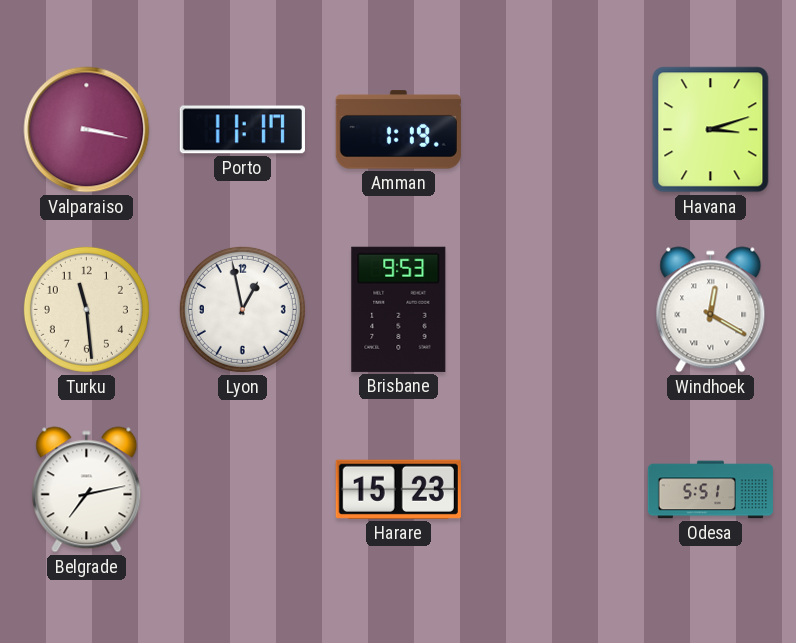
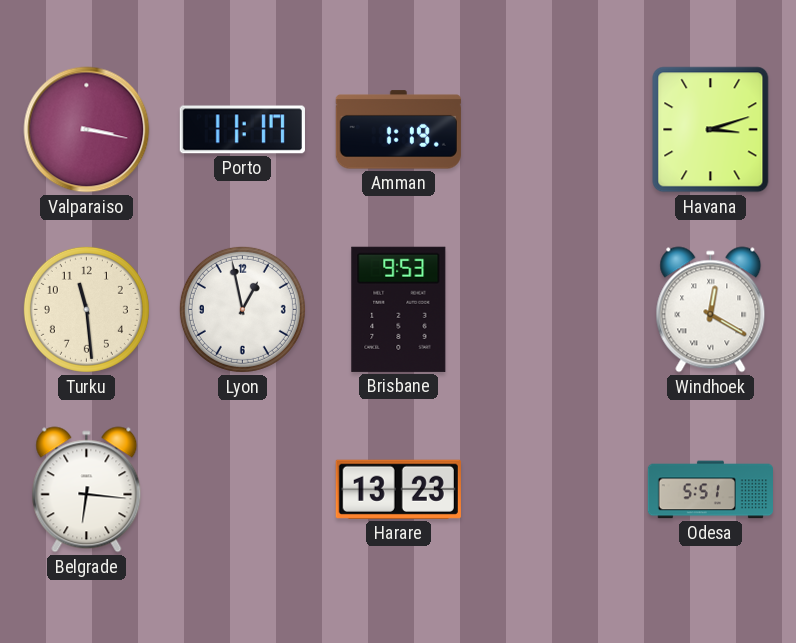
Belgrade: 7:13 -> 6:16 (87, 490)
Harare: 15:23 -> 13:23 (398, 489)
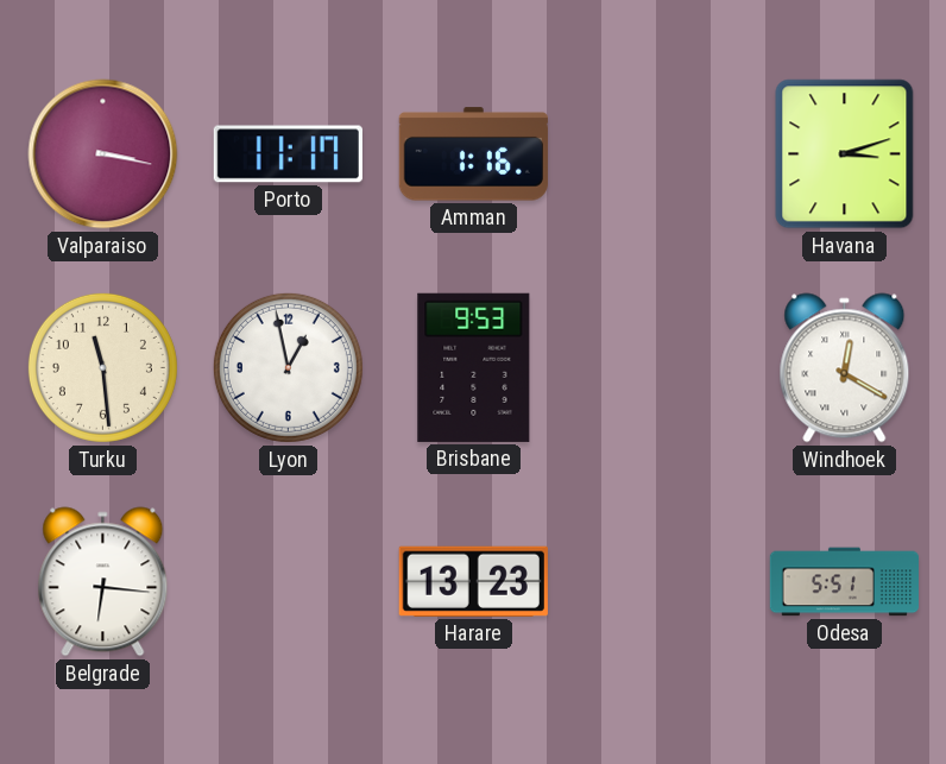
Amman: 1:19 -> 1:16 (473, 154)
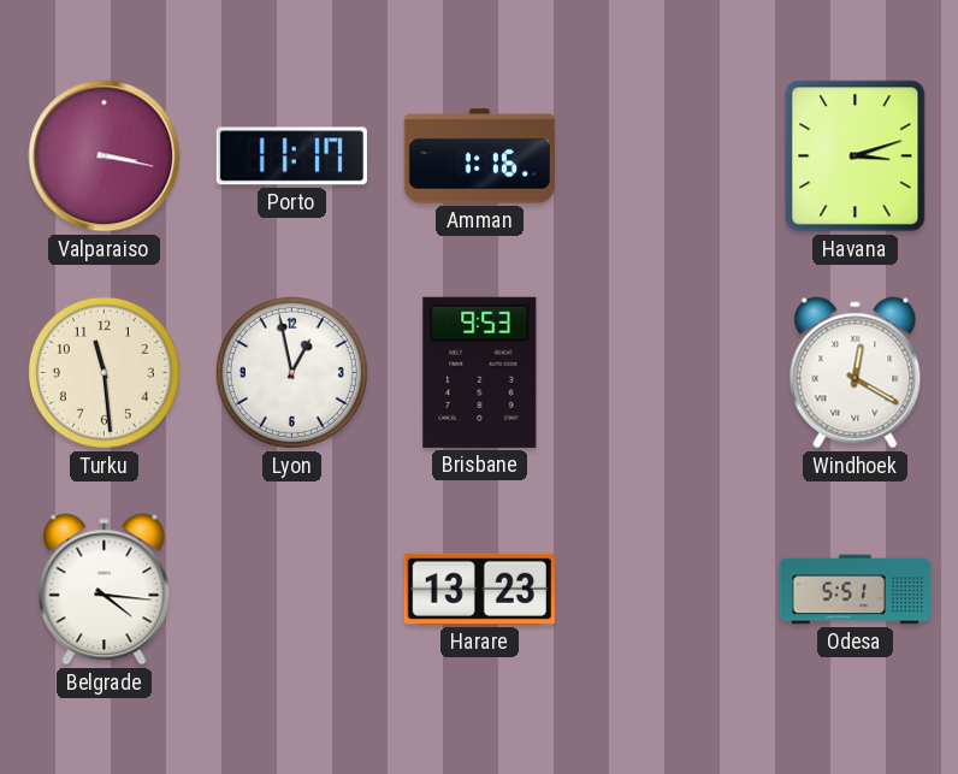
Belgrade: 6:16 -> 4:16 (105, 590)
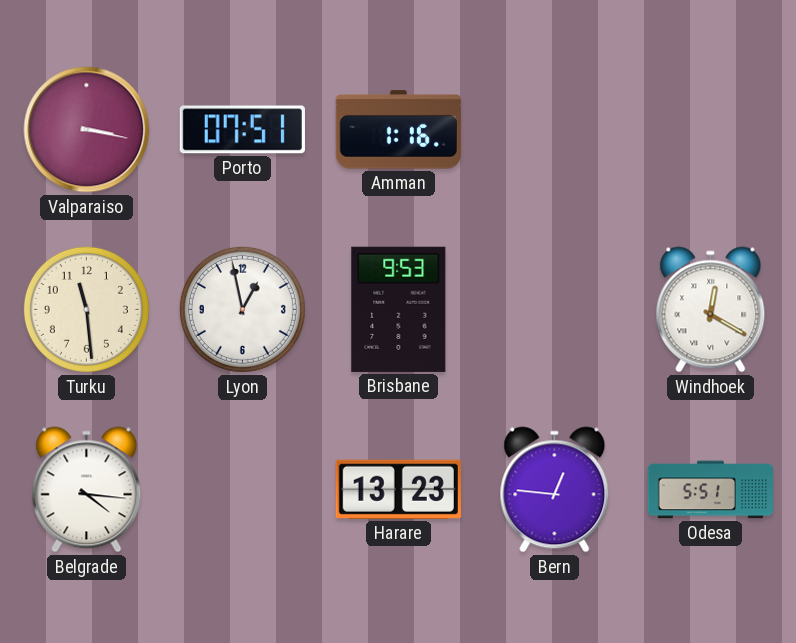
Porto: 11:17 -> 07:51 (242, 130)
Havana: 3:12 -> none (856, 156)
Bern: none -> 12:46 (555, 490)
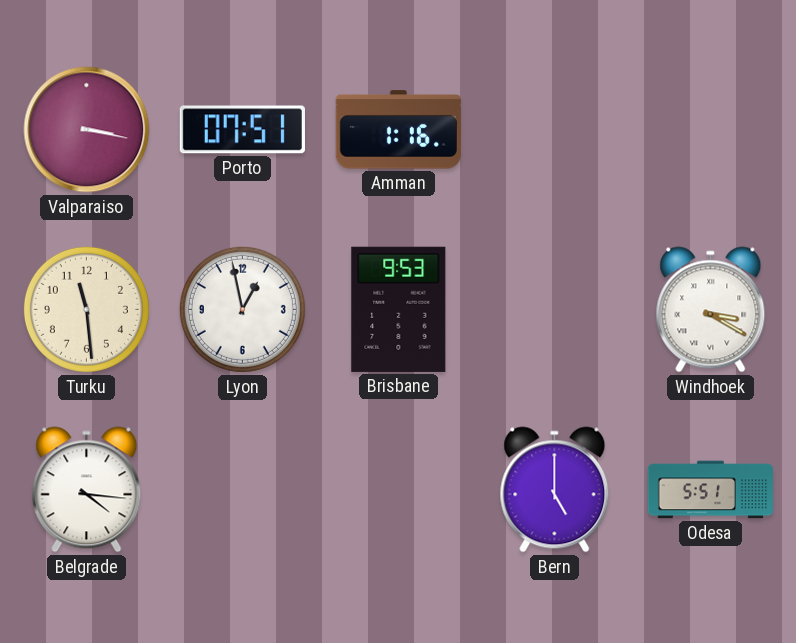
Windhoek: 12:20 -> 3:20 (711, 310)
Harare: 13:23 -> none (398, 489)
Bern: 12:46 -> 5:00 (555, 490)
